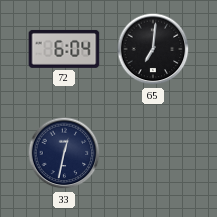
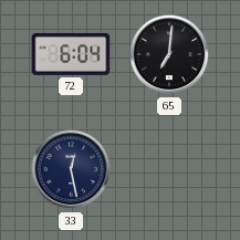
33: 12:32 -> 12:28 (71, 169)
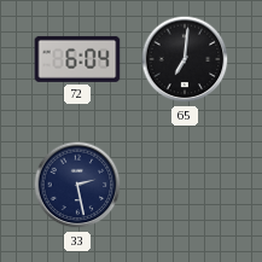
33: 12:28 -> 2:28 (77, 185)
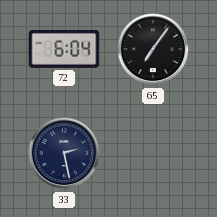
65: 7:01 -> 7:06 (153, 49)
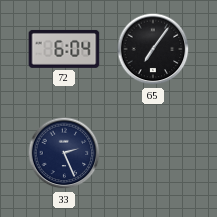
33: 2:28 -> 2:26 (64, 153)
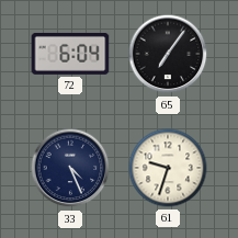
33: 2:26 -> 4:26 (70, 168)
61: none -> 9:33 (168, 168)
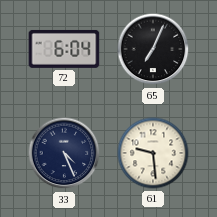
65: 7:06 -> 7:04 (153, 49)
61: 9:33 -> 9:29 (153, 153)
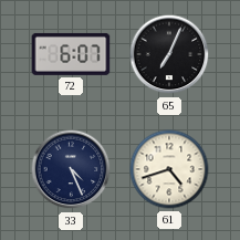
72: 6:04 -> 6:07 (71, 54)
61: 9:29 -> 4:42 (169, 169)
